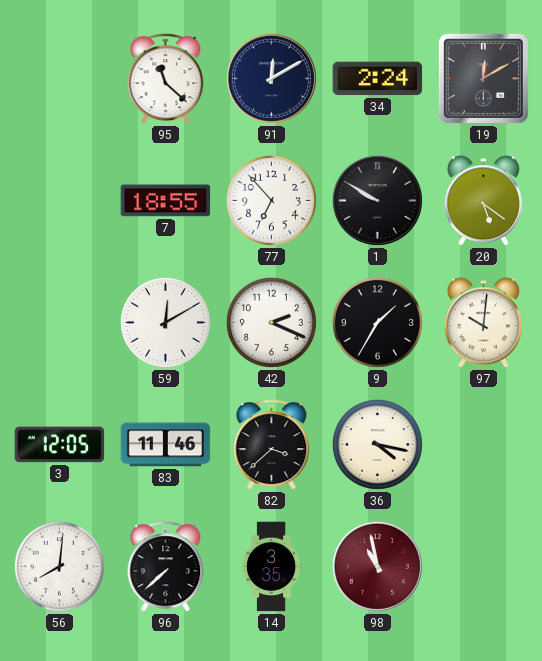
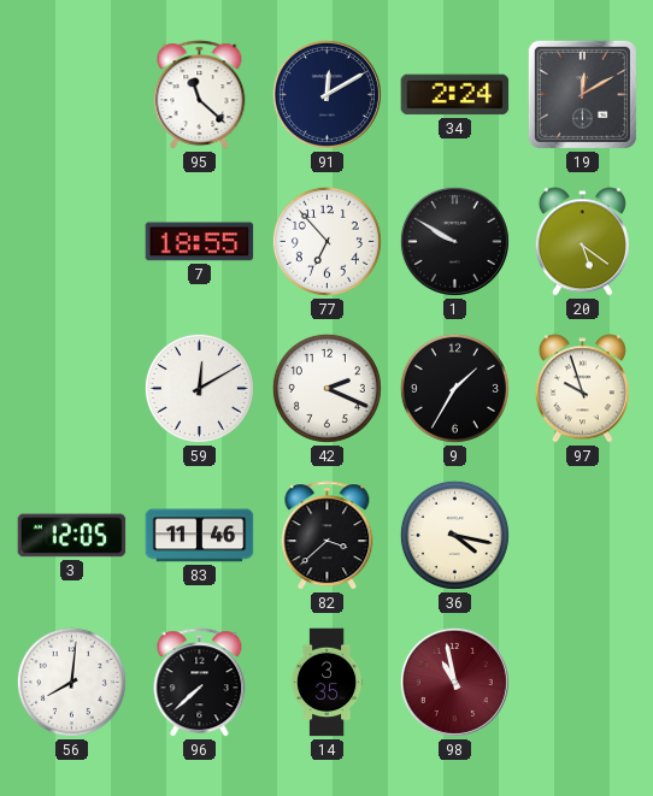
97: 10:01 -> 9:57 (582, 389)
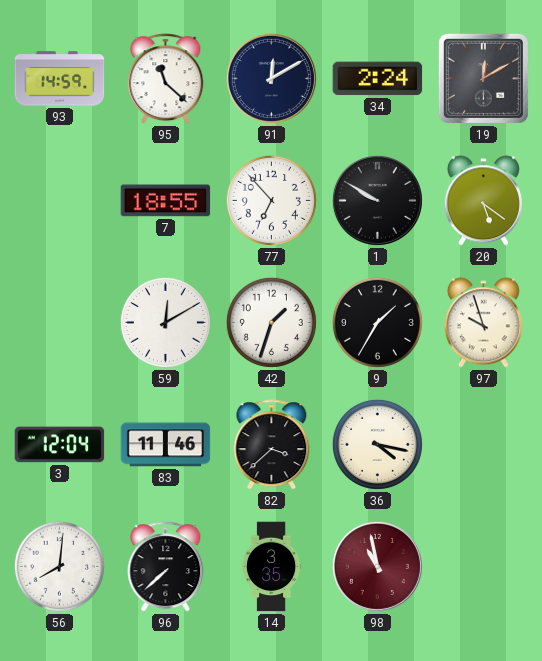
93: none -> 14:59 (60, 79)
42: 2:19 -> 1:33 (271, 322)
3: 12:05 -> 12:04 (60, 445)
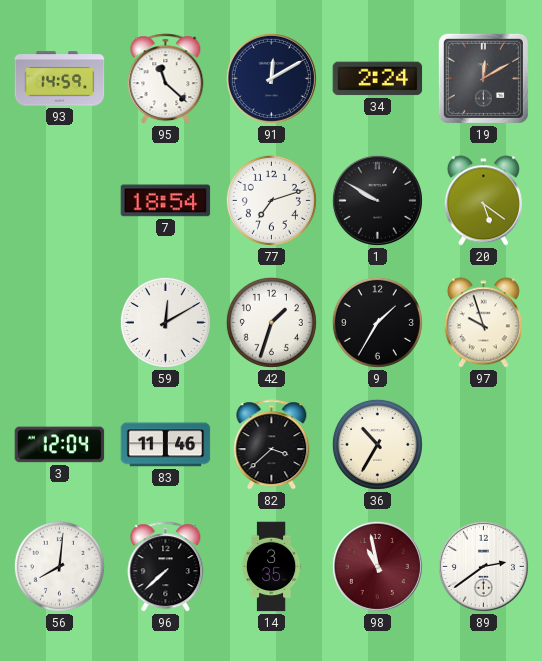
7: 18:55 -> 18:54 (166, 201)
77: 6:53 -> 7:12 (271, 200)
36: 4:17 -> 10:35 (377, 444)
89: none -> 2:39 (483, 566)
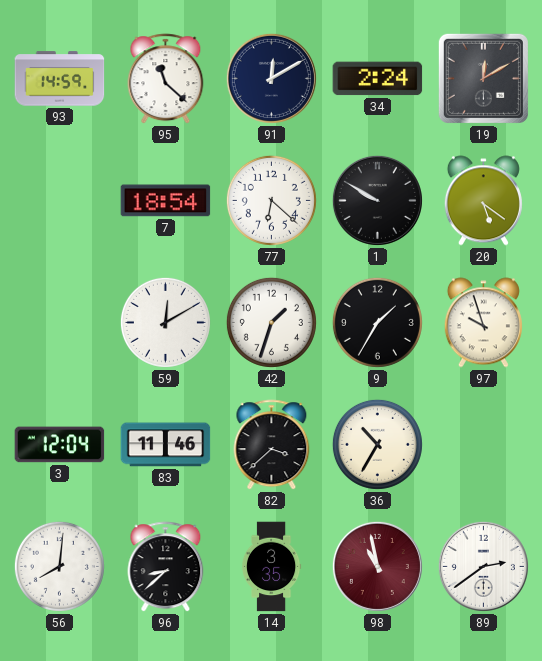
77: 7:12 -> 6:22 (271, 200)
96: 7:38 -> 8:38 (166, 567)
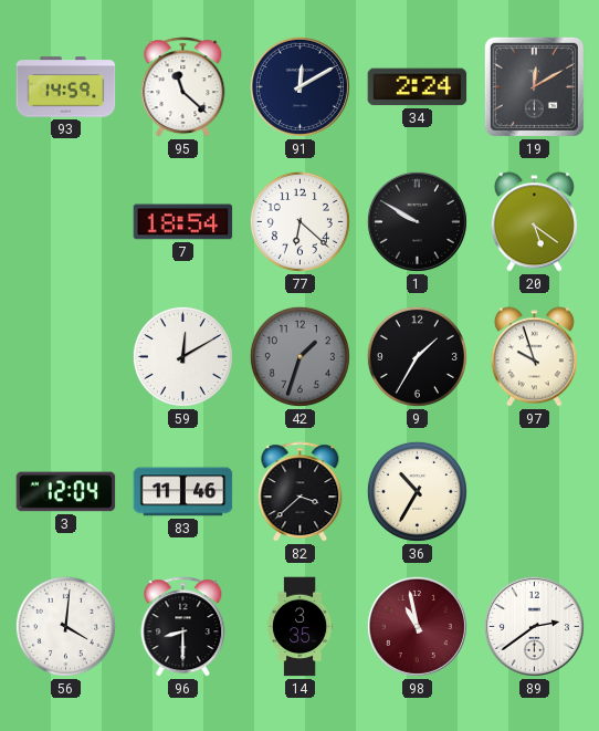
42 dial: white -> grey (299, 356)
56: 8:01 -> 4:01 (65, 626)
96: 8:38 -> 8:30 (183, 627)
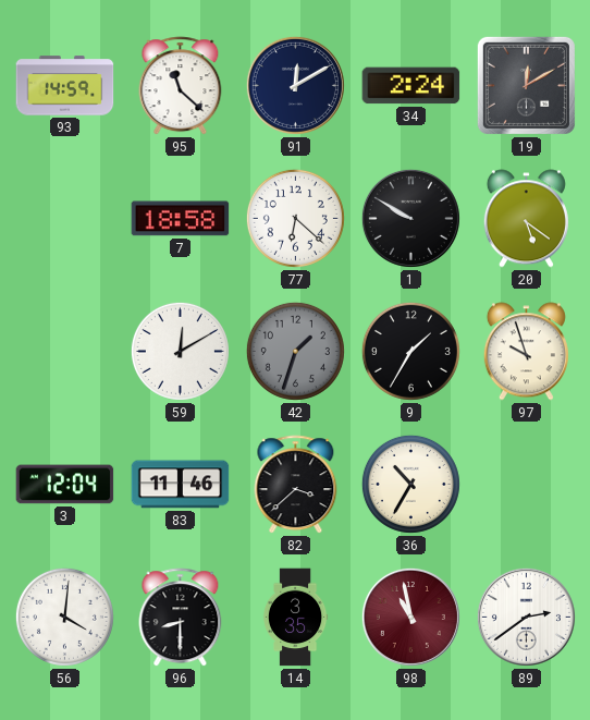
7: 18:54 -> 18:58 (181, 219)
